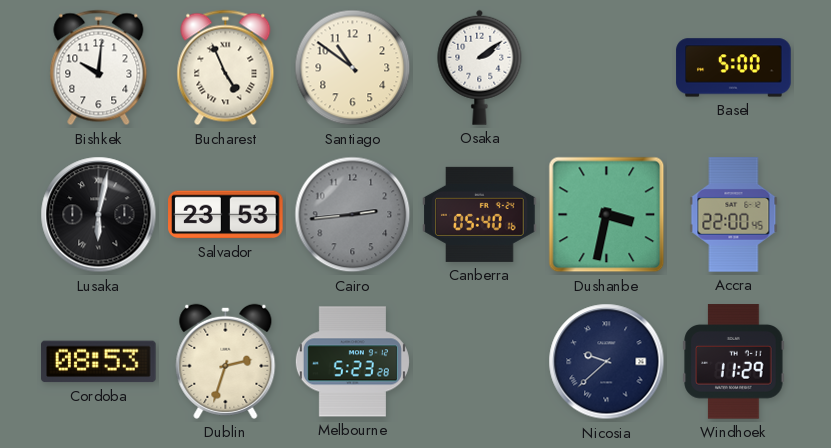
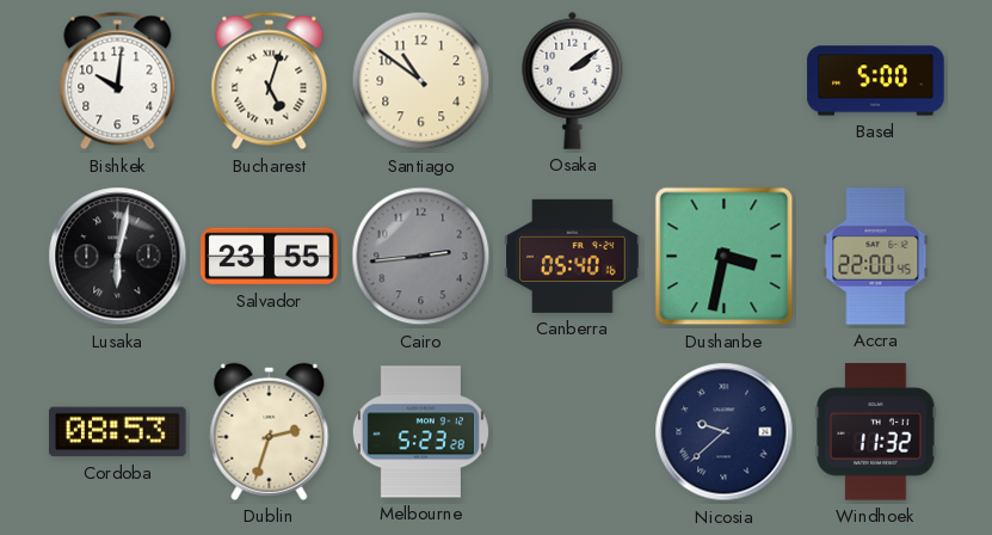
Bucharest: 4:56 -> 5:03 (270, 81)
Salvador: 23:53 -> 23:55 (270, 257)
Windhoek: 11:29 -> 11:32 (876, 432)
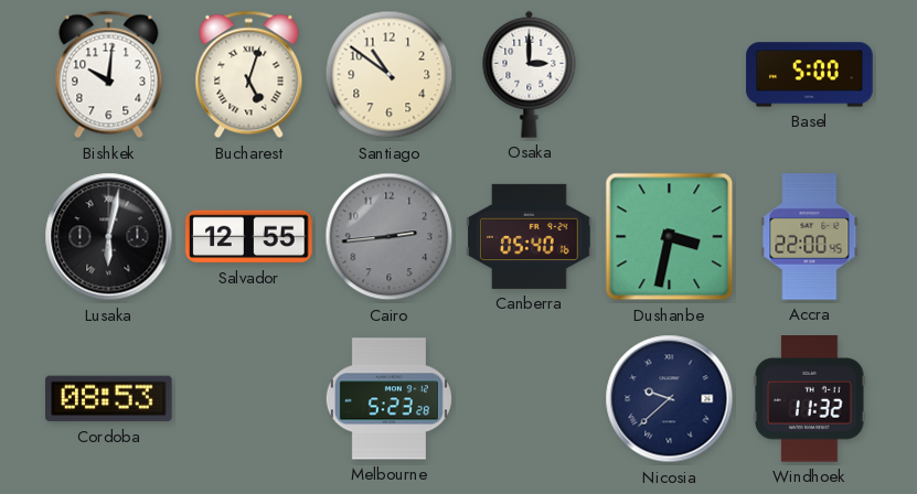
Osaka: 2:09 -> 3:00 (530, 74)
Salvador: 23:55 -> 12:55 (249, 237)
Dublin: 2:33 -> none (270, 431)
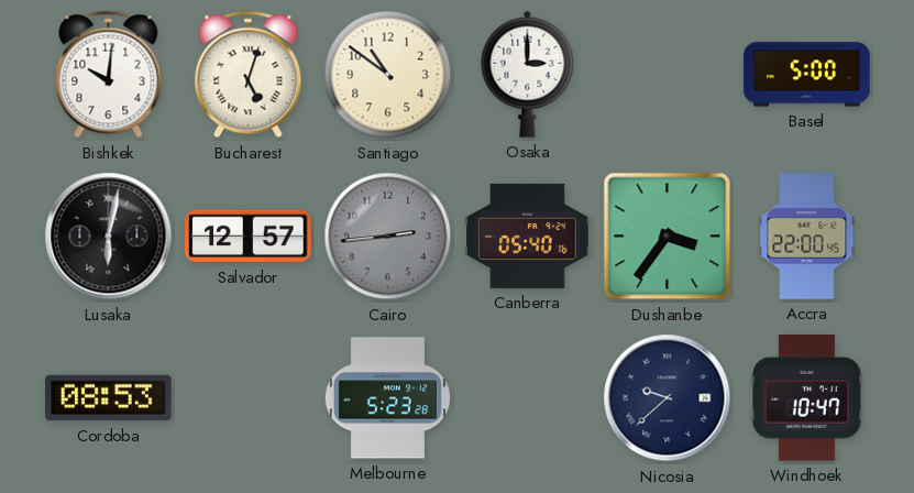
Salvador: 12:55 -> 12:57 (249, 237)
Dushanbe: 3:32 -> 3:36 (668, 237)
Windhoek: 11:32 -> 10:47 (807, 398)
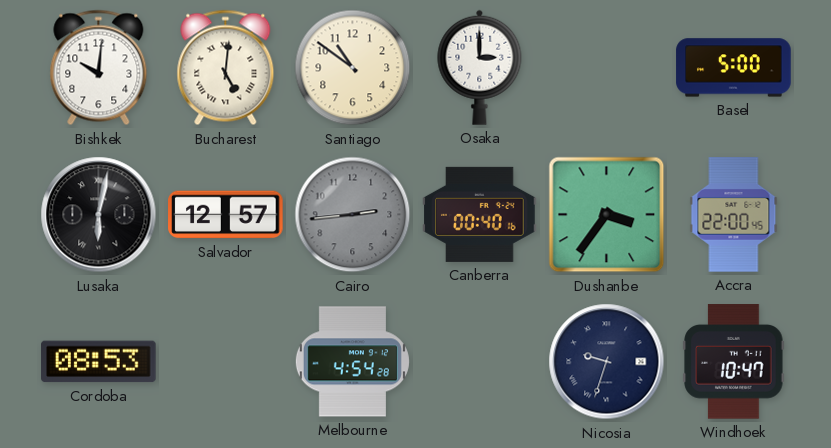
Bucharest: 5:03 -> 5:01 (226, 68)
Canberra: 05:40 -> 00:40 (480, 214)
Melbourne: 5:23 -> 4:54 (352, 362)
Nicosia: 9:38 -> 9:33 (607, 362)
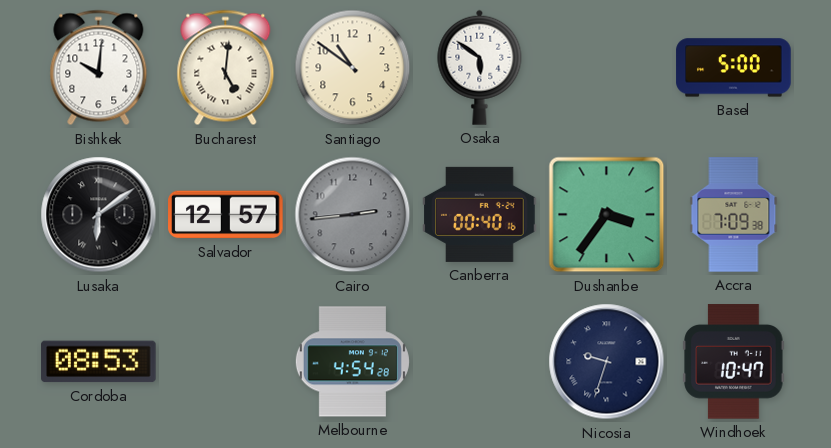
Osaka: 3:00 -> 5:51 (480, 67)
Lusaka: 6:02 -> 6:09 (99, 215)
Accra: 22:00 -> 7:09 (734, 215)
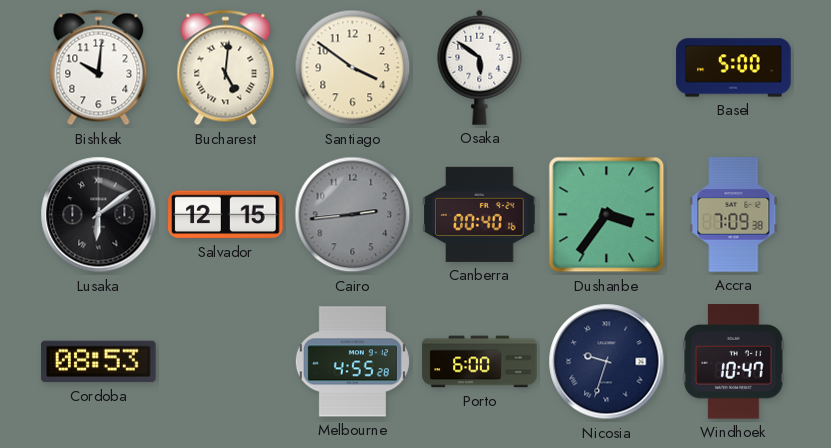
Santiago: 10:51 -> 3:51 (353, 68)
Salvador: 12:57 -> 12:15 (226, 215)
Melbourne: 4:54 -> 4:55 (352, 362)
Porto: none -> 6:00 (480, 362)
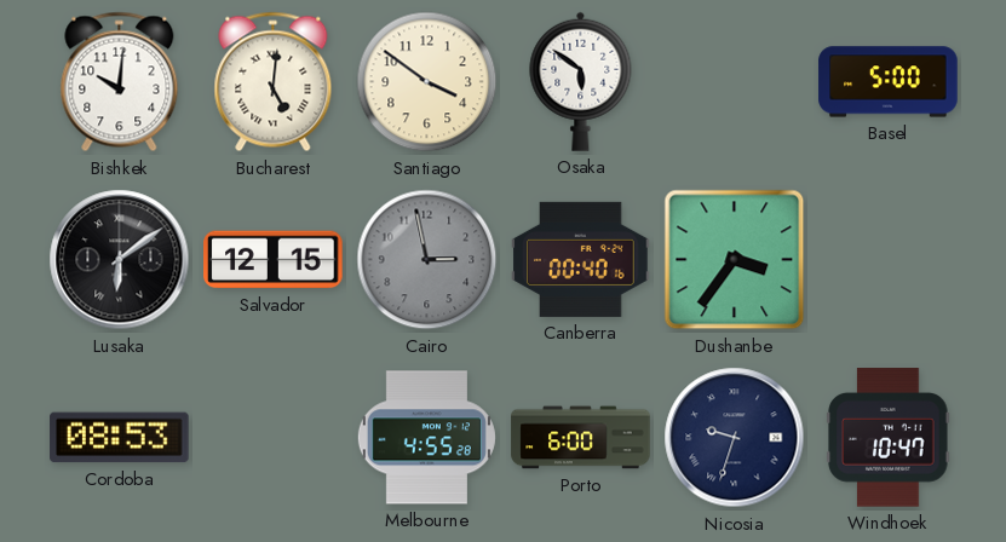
Cairo: 2:44 -> 2:58 (427, 260)
Accra: 7:09 -> none (734, 215)
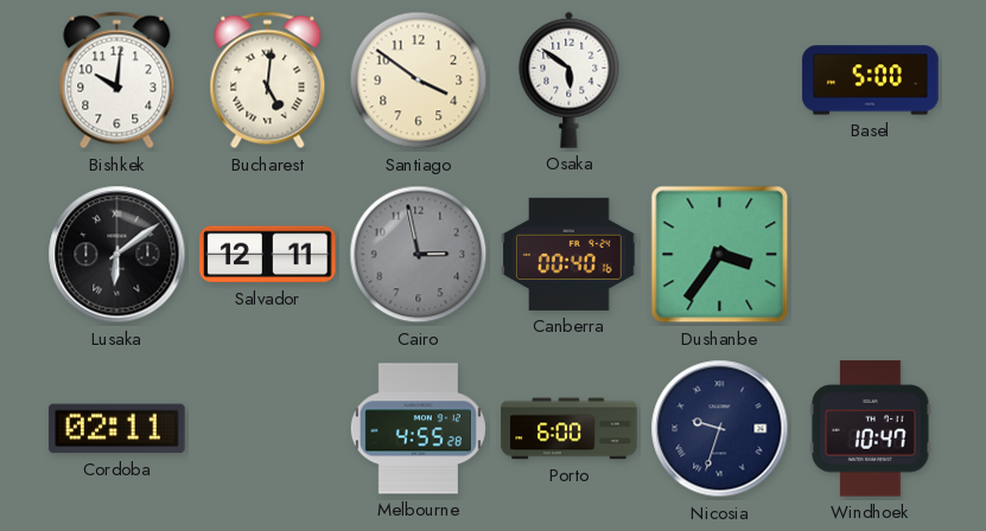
Salvador: 12:15 -> 12:11 (268, 255)
Cordoba: 08:53 -> 02:11 (117, 429)
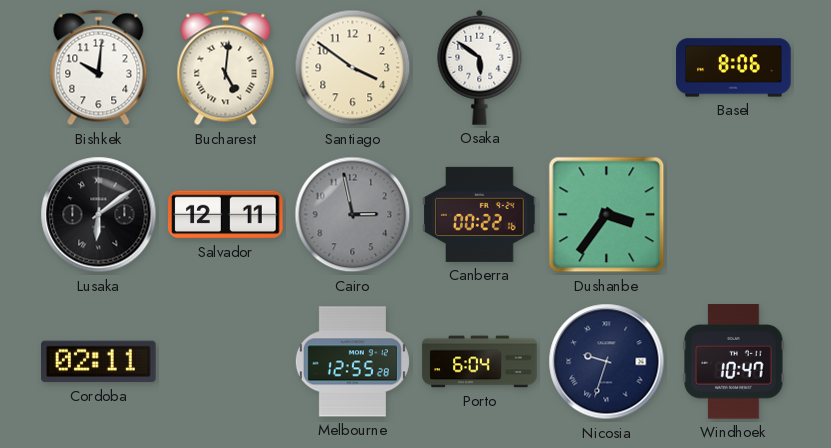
Basel: 5:00 -> 8:06 (734, 68)
Canberra: 00:40 -> 00:22 (480, 214)
Melbourne: 4:55 -> 12:55 (352, 362)
Porto: 6:00 -> 6:04 (480, 362)
